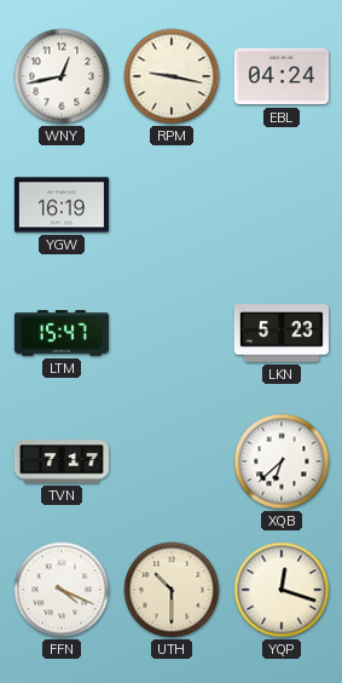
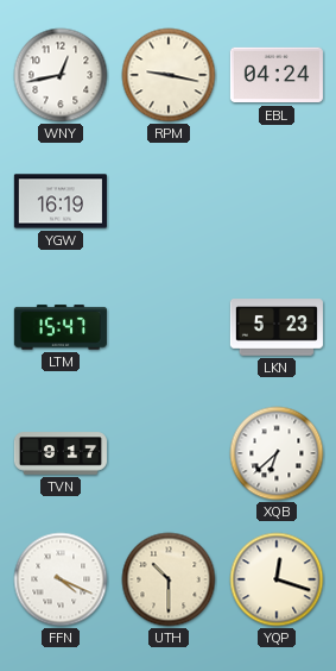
TVN: 7:17 -> 9:17 (61, 453)
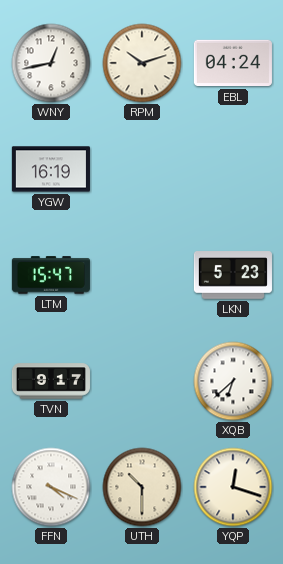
RPM: 9:17 -> 10:12 (142, 63)
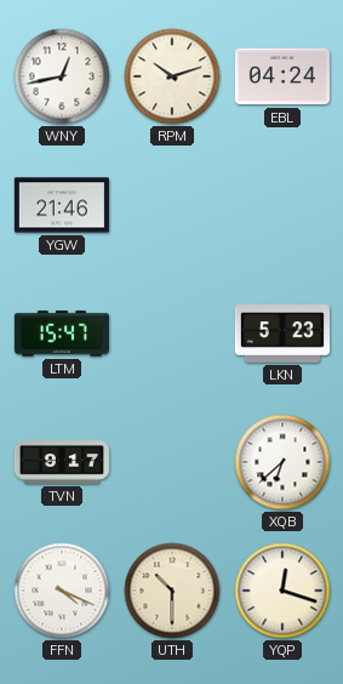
YGW: 16:19 -> 21:46 (62, 205)
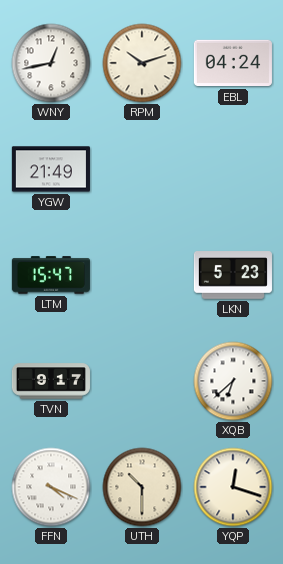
YGW: 21:46 -> 21:49 (51, 169)
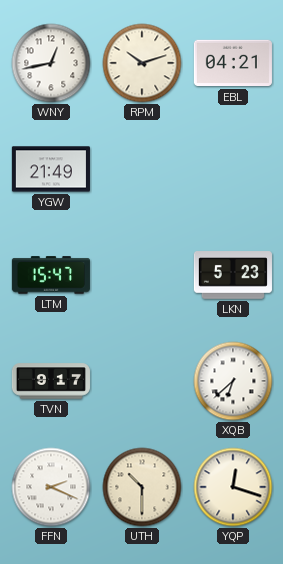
EBL: 04:24 -> 04:21 (233, 63)
FFN: 4:19 -> 2:19 (51, 487)
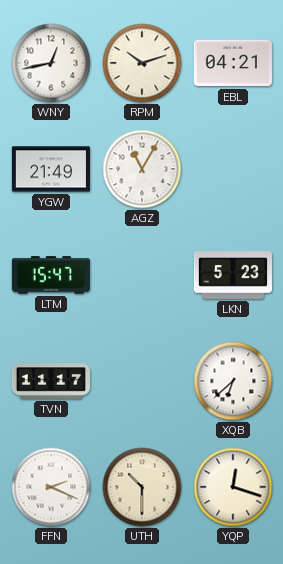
AGZ: none -> 11:05 (142, 169)
TVN: 9:17 -> 11:17 (51, 381)
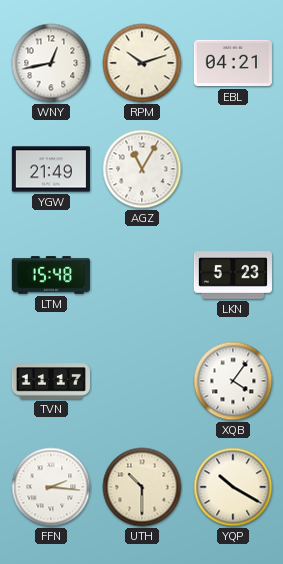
LTM: 15:47 -> 15:48 (51, 275)
XQB: 6:38 -> 4:06 (233, 381)
FFN: 2:19 -> 2:16 (51, 487)
YQP: 12:18 -> 10:20 (233, 487)
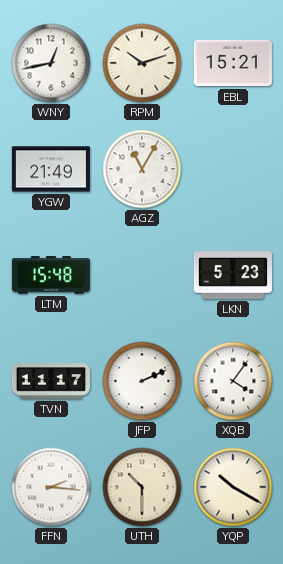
EBL: 04:21 -> 15:21 (233, 63)
JFP: none -> 2:11 (142, 381)
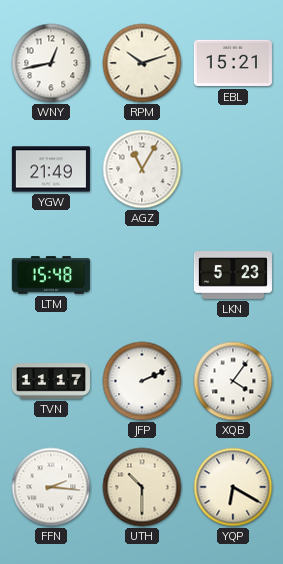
YQP: 10:20 -> 6:20 (233, 487)
